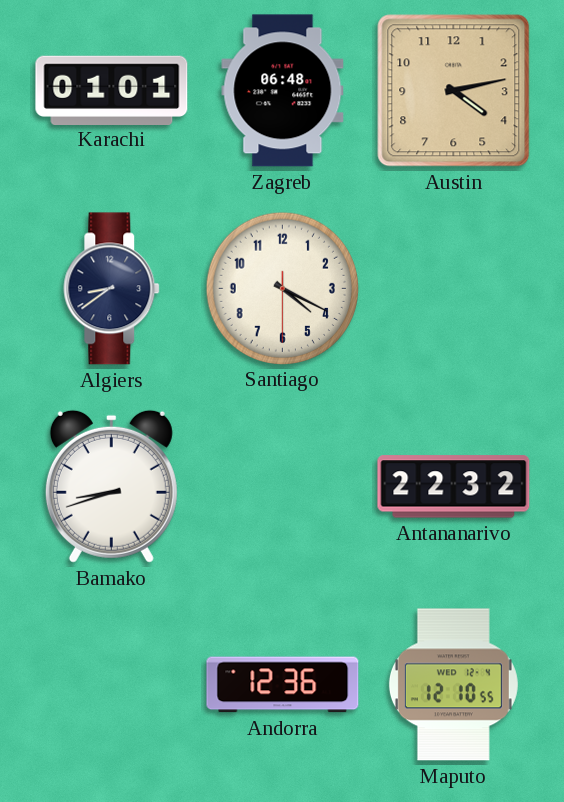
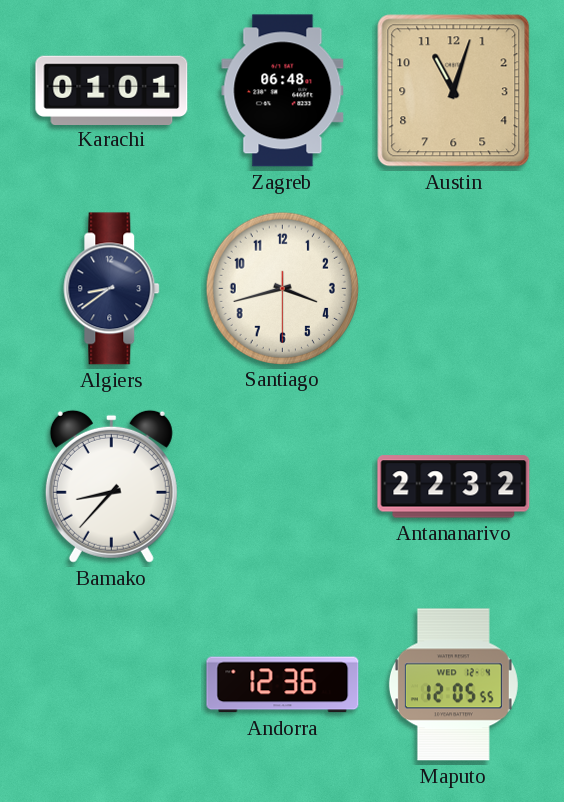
Austin: 4:13 -> 11:03 (454, 91)
Santiago: 4:19 -> 3:42 (282, 288)
Bamako: 8:42 -> 8:37 (111, 486)
Maputo: 12:10 -> 12:05 (453, 685)
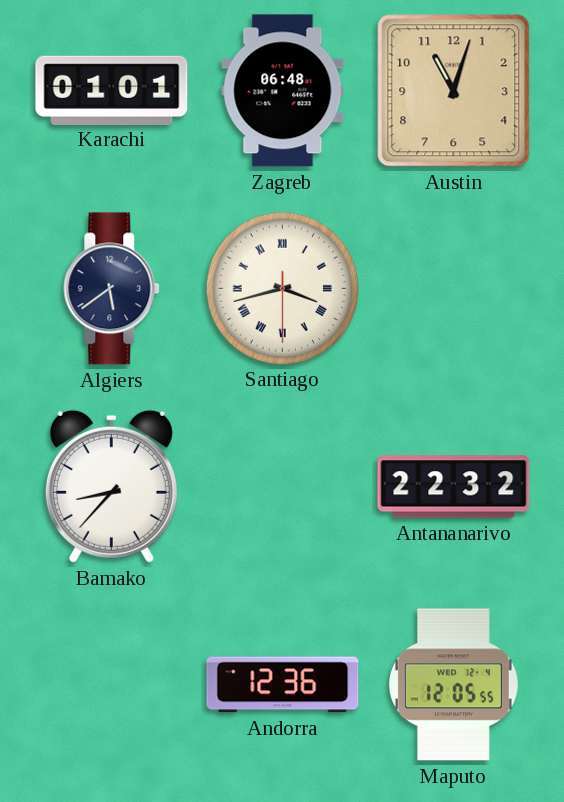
Algiers: 8:39 -> 5:39 (112, 289)
Santiago numerals: Arabic -> Roman (282, 288)
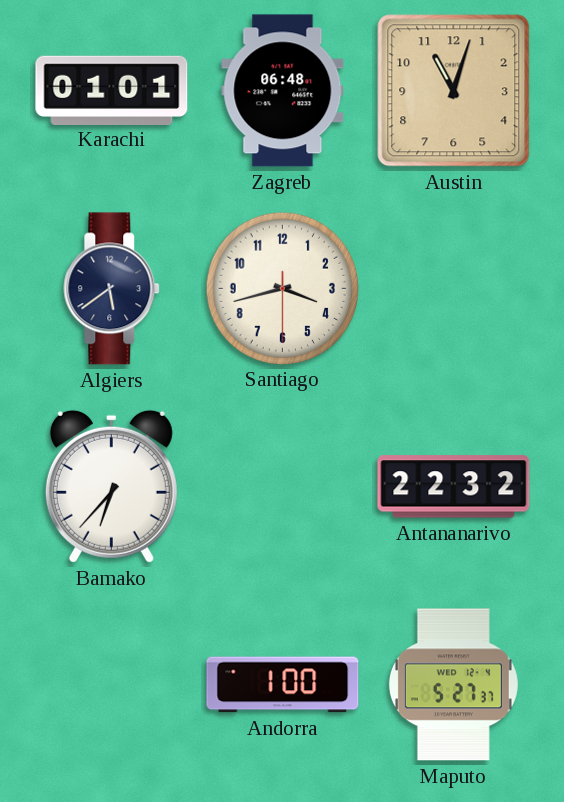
Santiago numerals: Roman -> Arabic (282, 288)
Bamako: 8:37 -> 6:37 (111, 486)
Andorra: 12:36 -> 1:00 (283, 685)
Maputo: 12:05 -> 5:27 (453, 685)
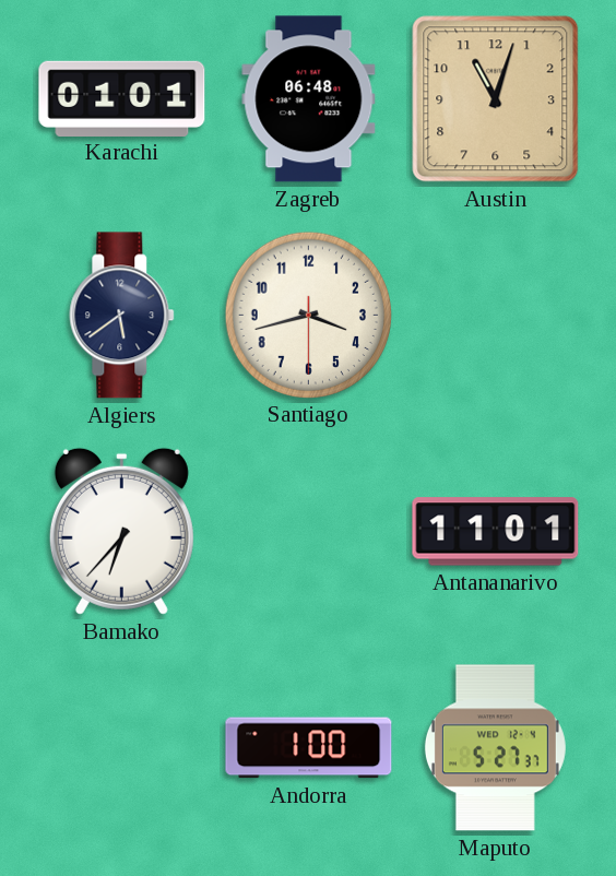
Antananarivo: 22:32 -> 11:01 (496, 532)
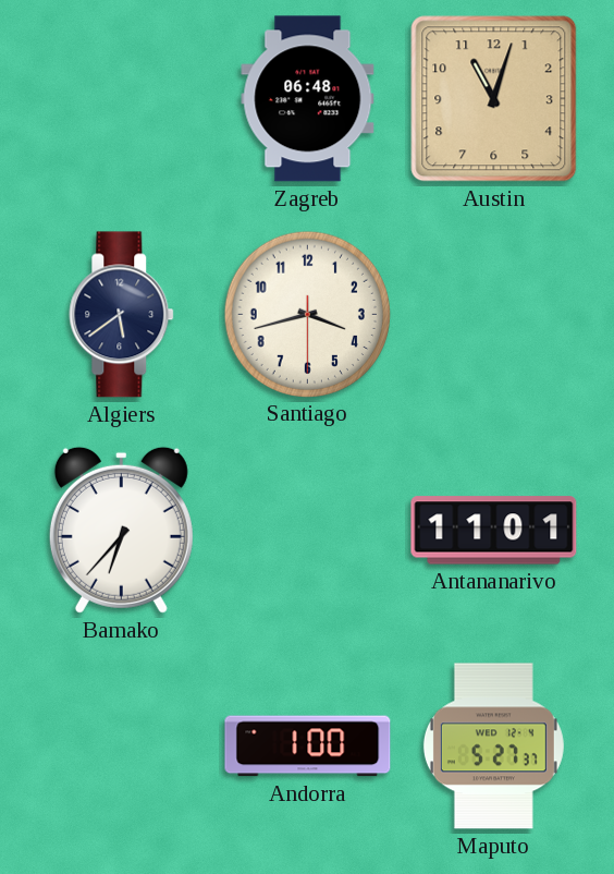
Karachi: 01:01 -> none (122, 98)
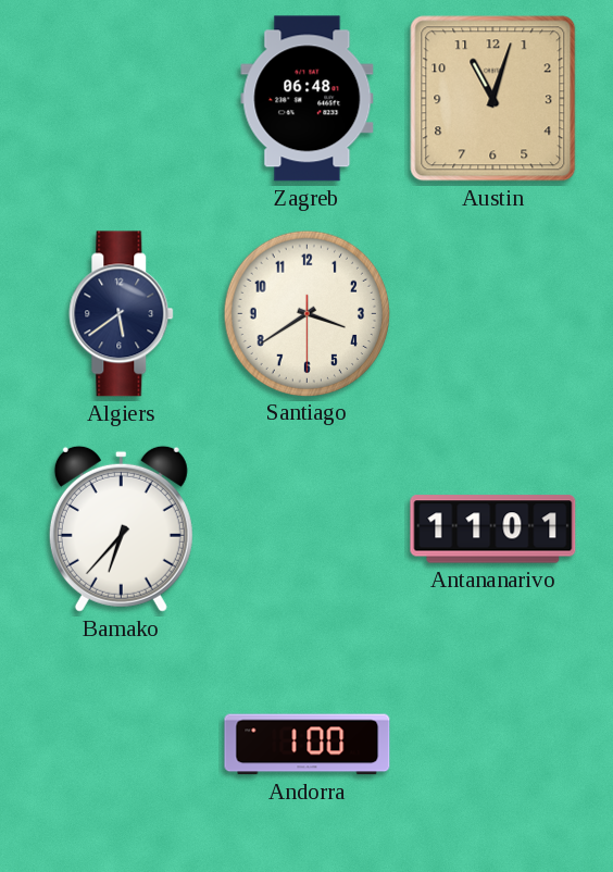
Santiago: 3:42 -> 3:39 (306, 313)
Maputo: 5:27 -> none (493, 746)
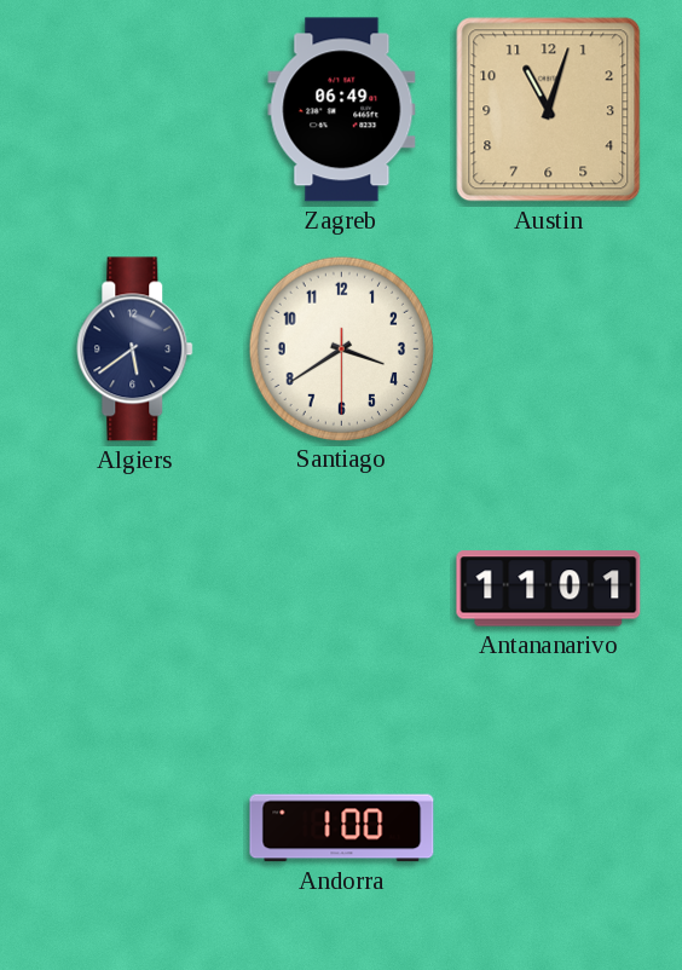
Zagreb: 06:48 -> 06:49 (342, 110)
Bamako: 6:37 -> none (121, 528)
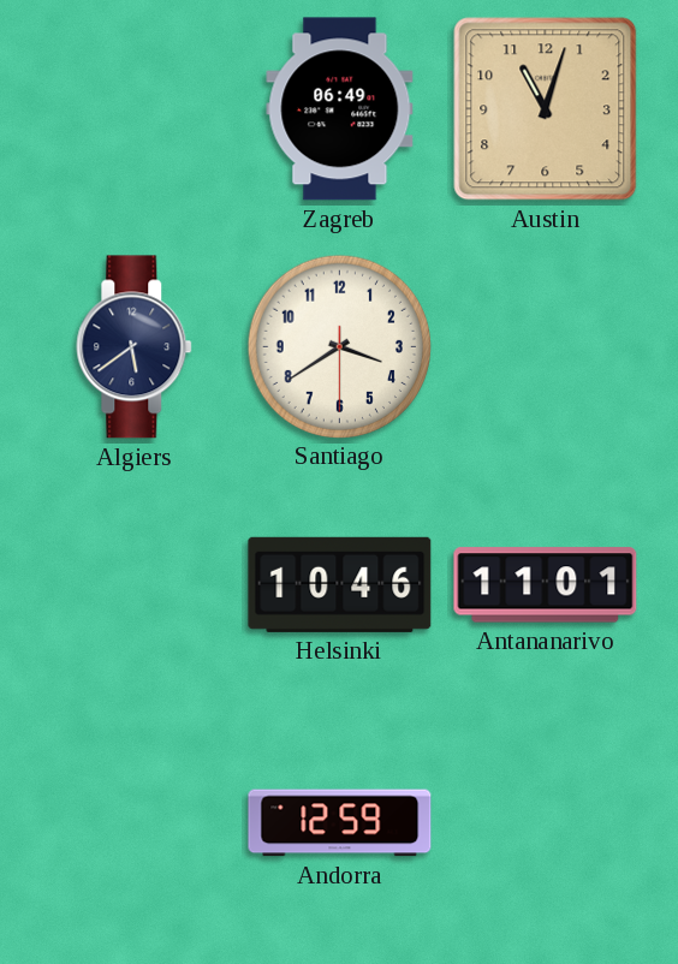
Helsinki: none -> 10:46 (340, 584)
Andorra: 1:00 -> 12:59 (340, 823)
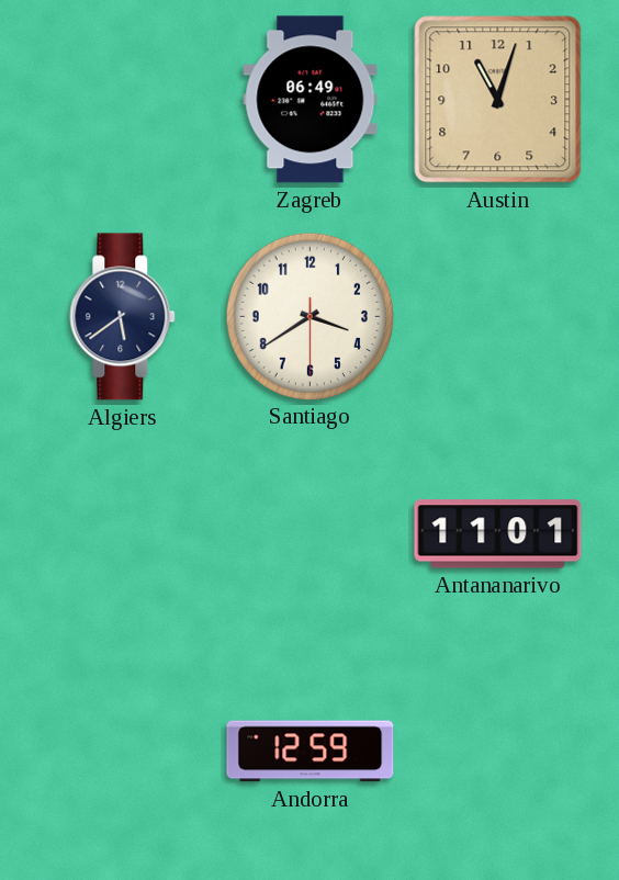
Helsinki: 10:46 -> none (340, 584)
